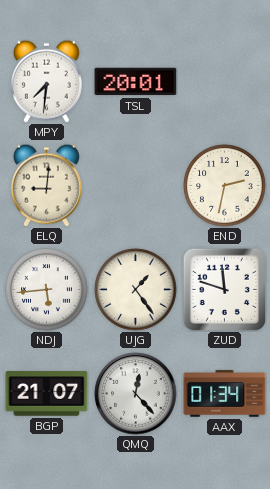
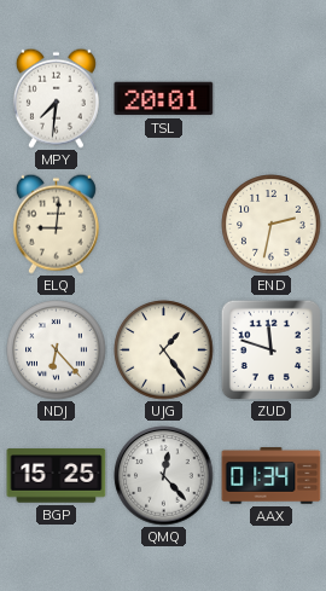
NDJ: 5:44 -> 6:23 (57, 350)
BGP: 21:07 -> 15:25 (57, 476)
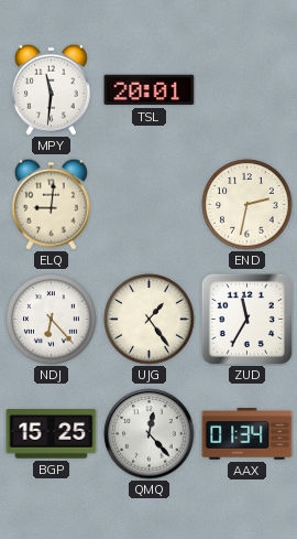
MPY: 7:31 -> 11:31 (51, 89)
ZUD: 11:48 -> 11:35 (246, 319)
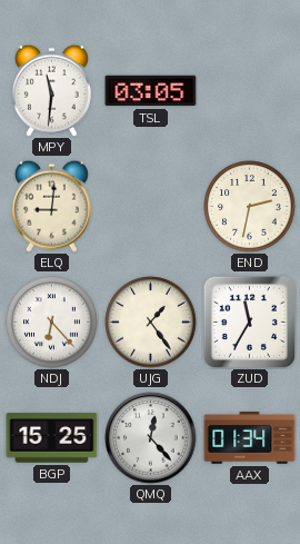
TSL: 20:01 -> 03:05 (151, 91)
